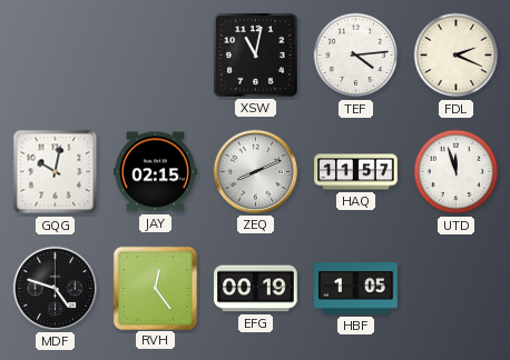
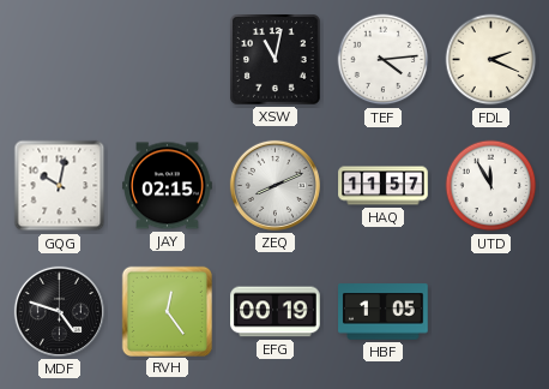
UTD: 11:57 -> 11:55 (491, 186)
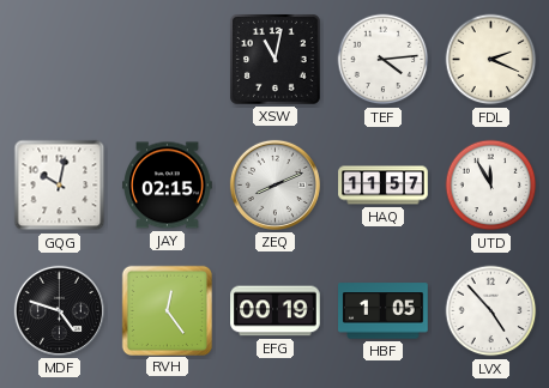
LVX: none -> 4:53 (491, 311)
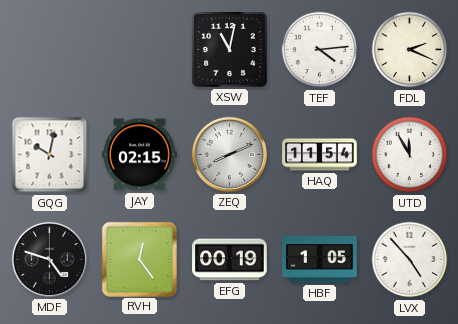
HAQ: 11:57 -> 11:54 (320, 155)
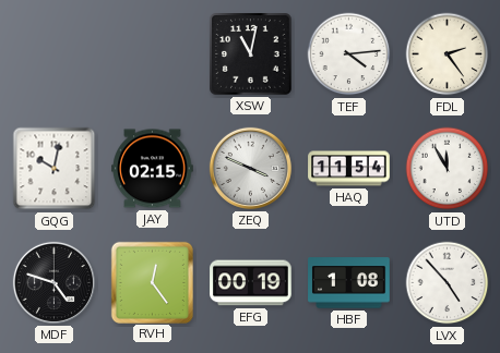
FDL: 2:19 -> 2:24 (448, 54)
ZEQ: 8:11 -> 3:49 (250, 168)
HBF: 1:05 -> 1:08 (349, 283)
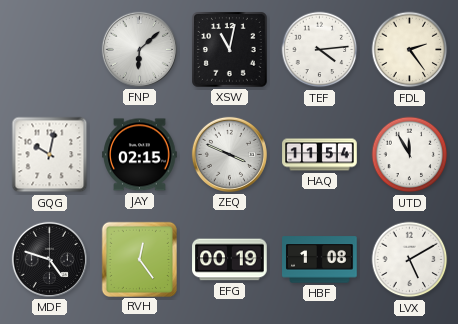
FNP: none -> 6:08 (139, 49)
LVX: 4:53 -> 5:10 (410, 260)
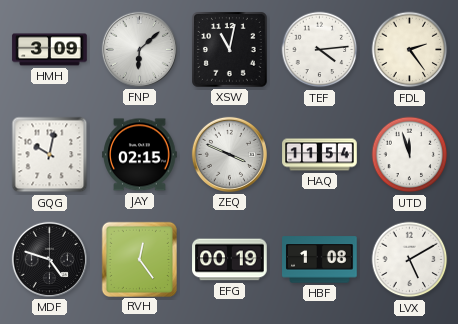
HMH: none -> 3:09 (50, 50)
UTD: 11:55 -> 11:57 (410, 155)
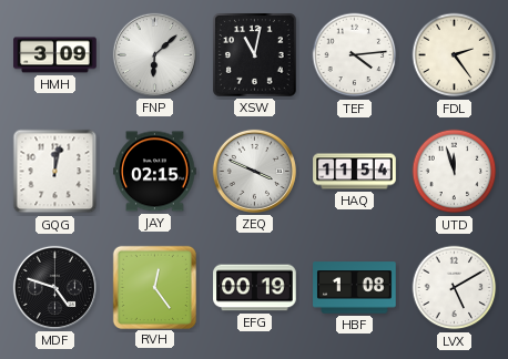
GQG: 10:02 -> 12:02 (55, 172)
